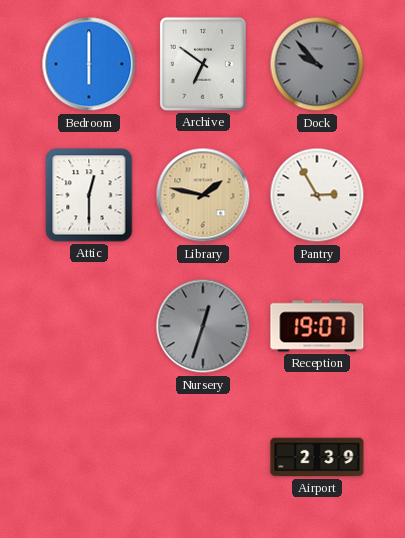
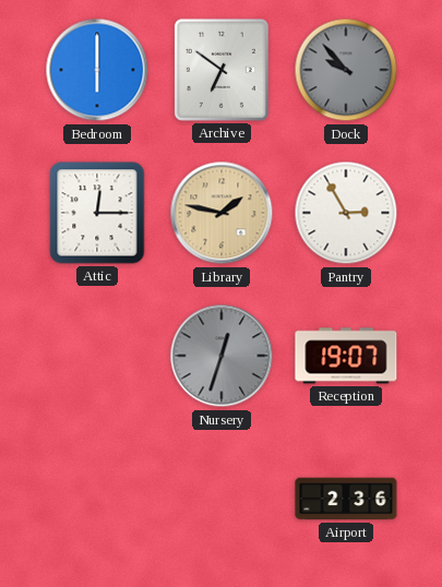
Attic: 12:30 -> 12:15 (97, 213)
Airport: 2:39 -> 2:36 (346, 499)
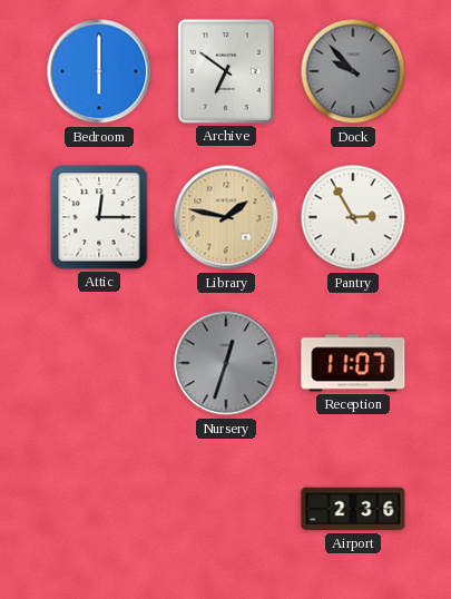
Reception: 19:07 -> 11:07 (353, 363)
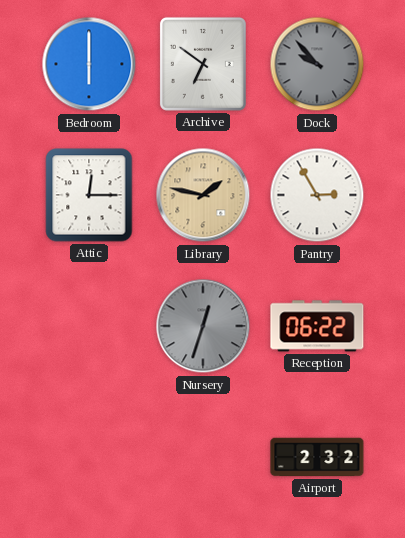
Reception: 11:07 -> 06:22 (317, 326)
Airport: 2:36 -> 2:32 (317, 457)
